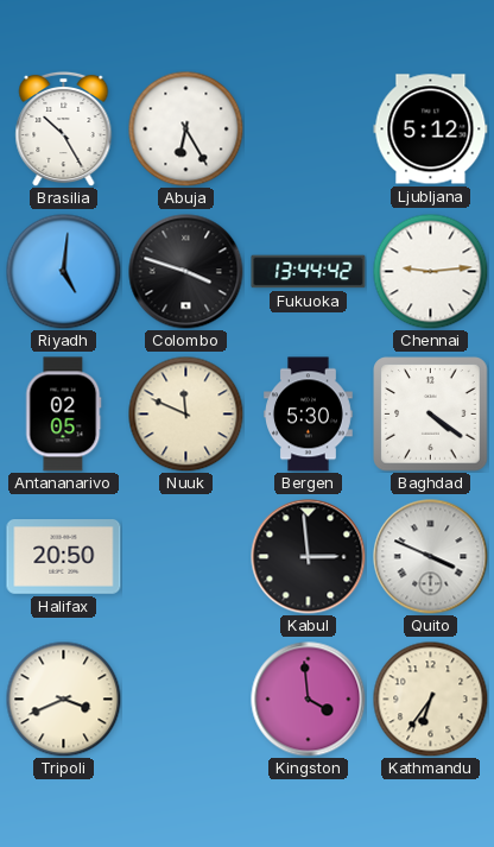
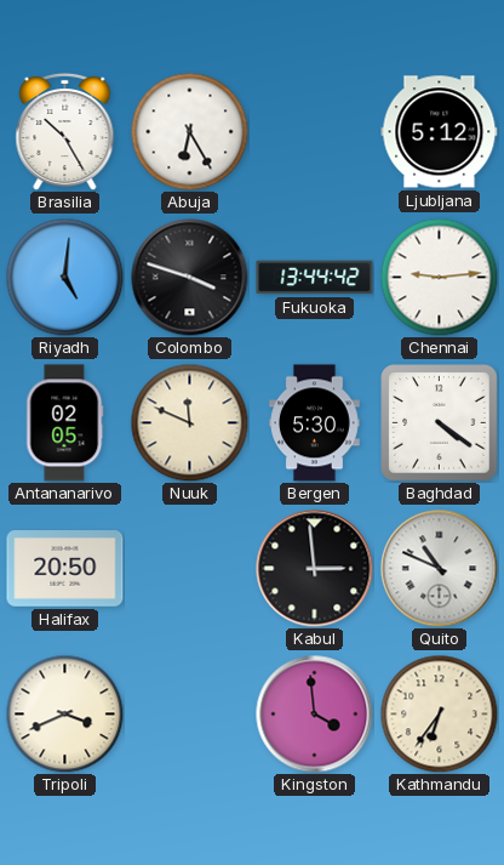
Quito: 3:49 -> 10:49 (440, 569)
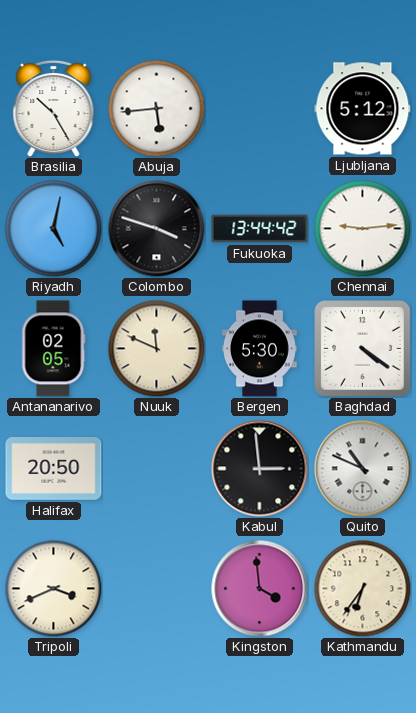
Abuja: 6:25 -> 5:44 (156, 108)
Riyadh: 5:01 -> 5:02 (53, 228)
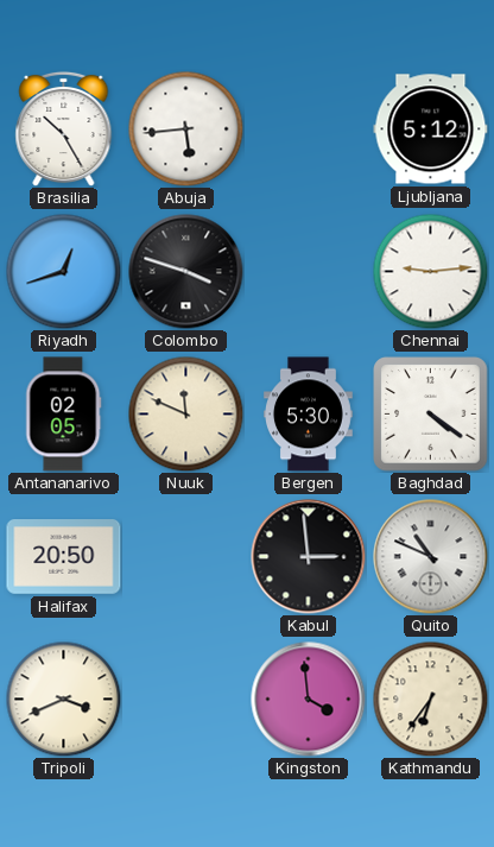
Riyadh: 5:02 -> 12:42 (63, 271)
Fukuoka: 13:44 -> none (260, 229)
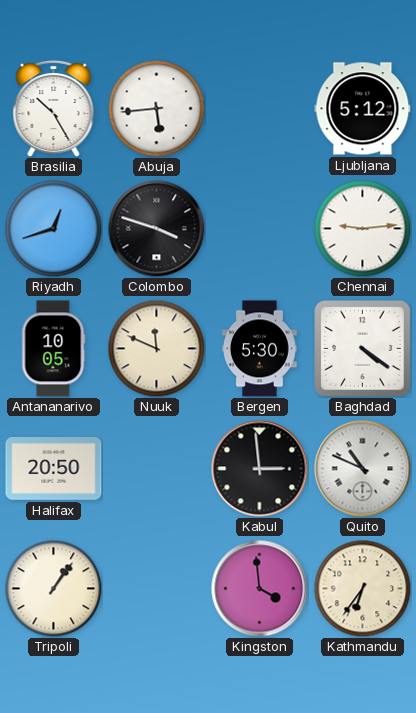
Antananarivo: 02:05 -> 10:05 (53, 349)
Tripoli: 3:41 -> 1:06 (53, 588)
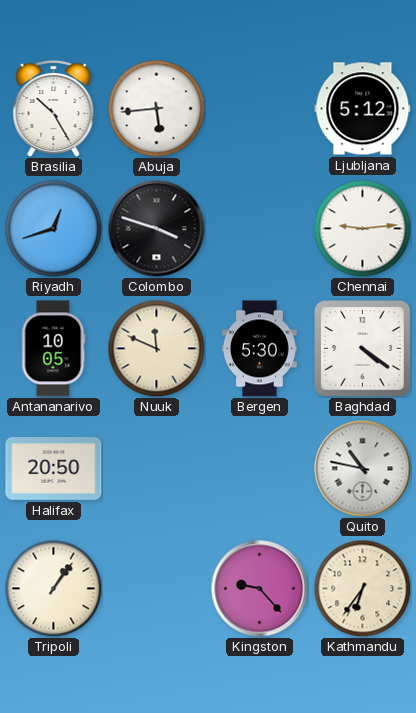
Kabul: 2:59 -> none (260, 469)
Quito: 10:49 -> 10:47 (363, 469)
Kingston: 3:59 -> 9:23 (260, 589)
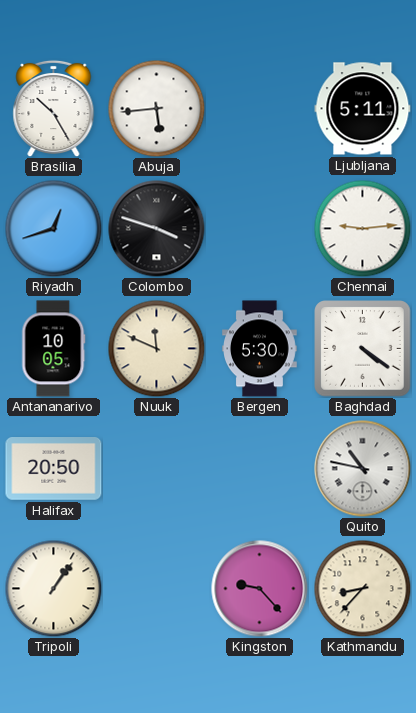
Ljubljana: 5:12 -> 5:11 (363, 109)
Kathmandu: 6:36 -> 8:37 (362, 588)
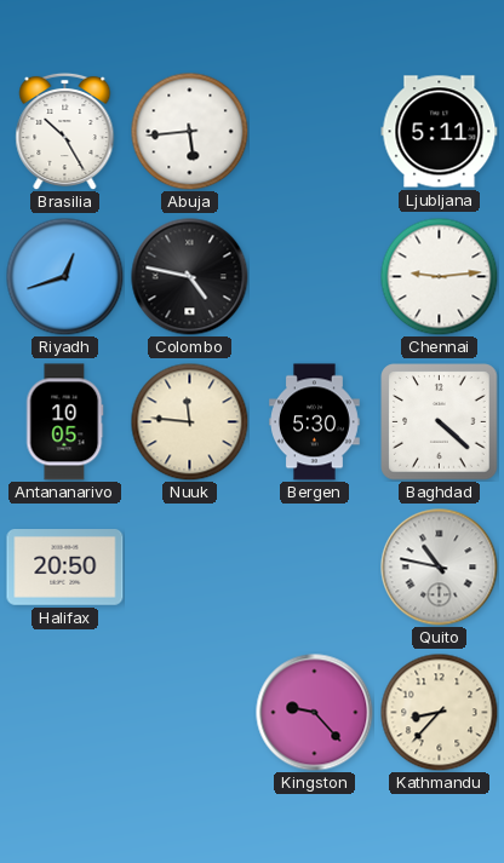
Colombo: 3:48 -> 4:47 (190, 277)
Nuuk: 11:49 -> 11:46 (189, 421)
Baghdad: 4:21 -> 4:22 (440, 422)
Tripoli: 1:06 -> none (53, 588)
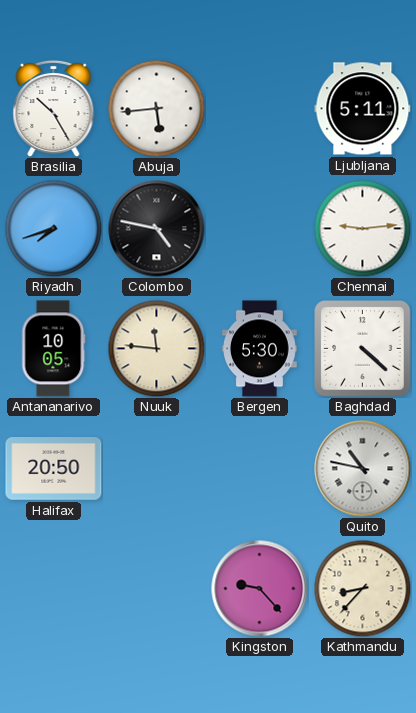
Riyadh: 12:42 -> 7:42 (53, 228)
